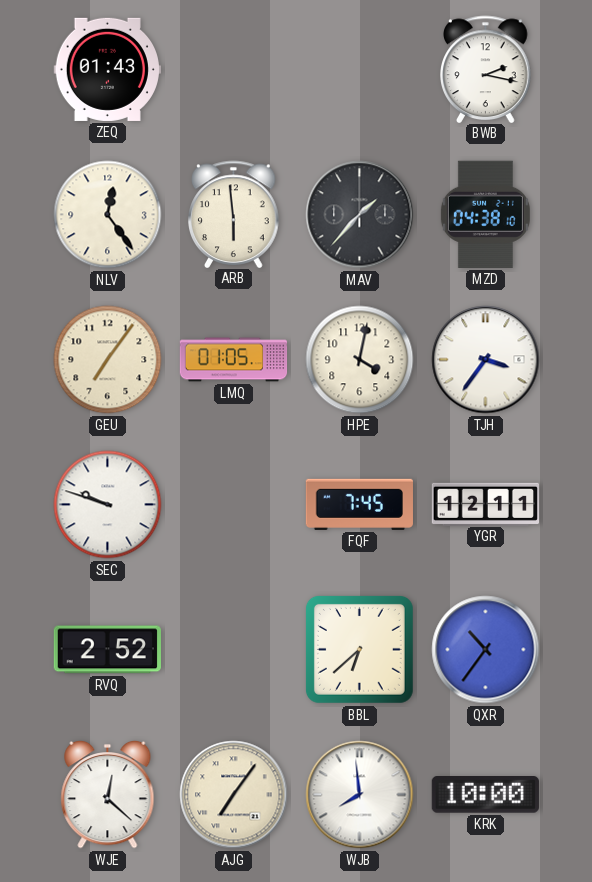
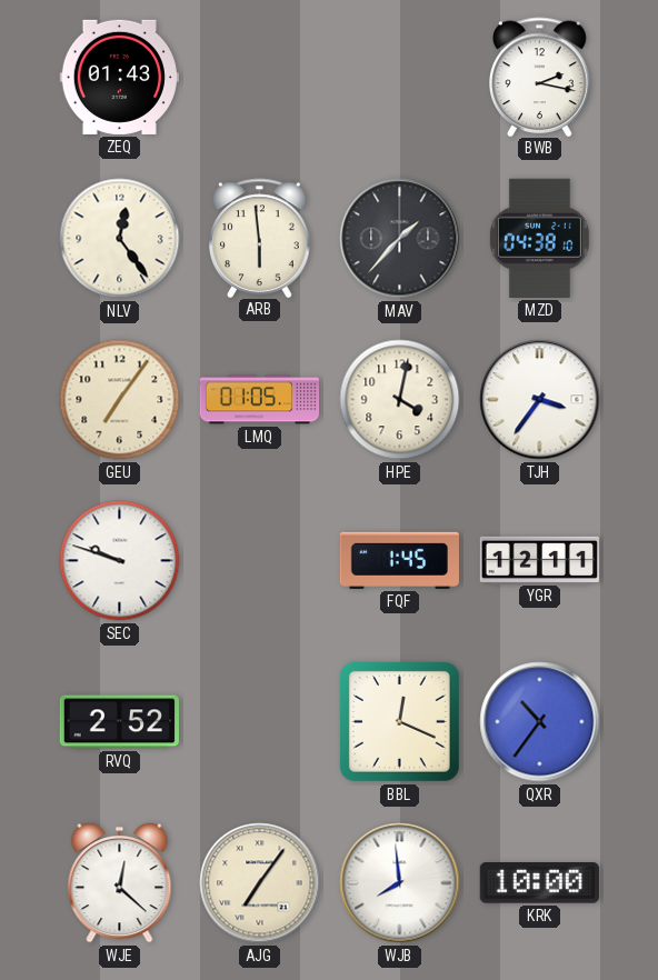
FQF: 7:45 -> 1:45 (399, 560)
BBL: 6:38 -> 12:19 (399, 721)
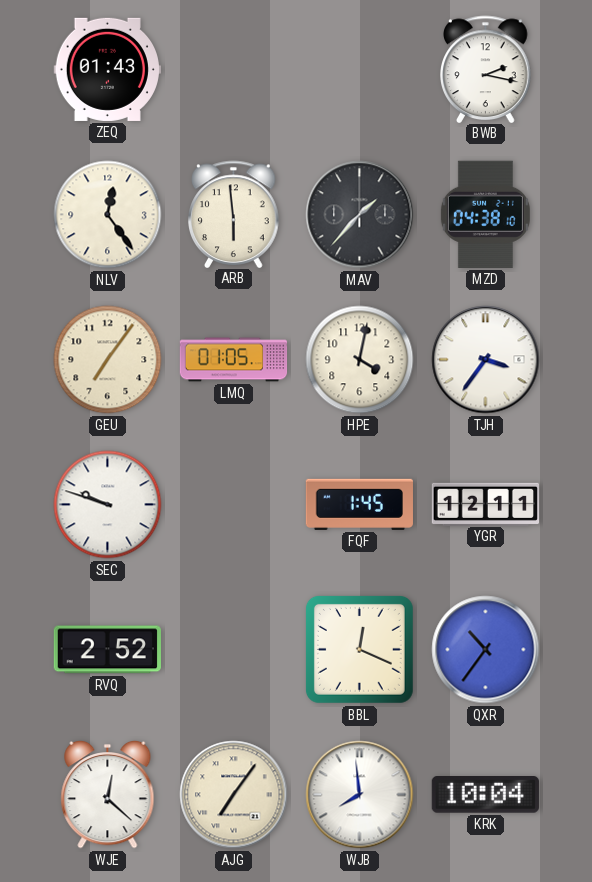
KRK: 10:00 -> 10:04 (485, 795)
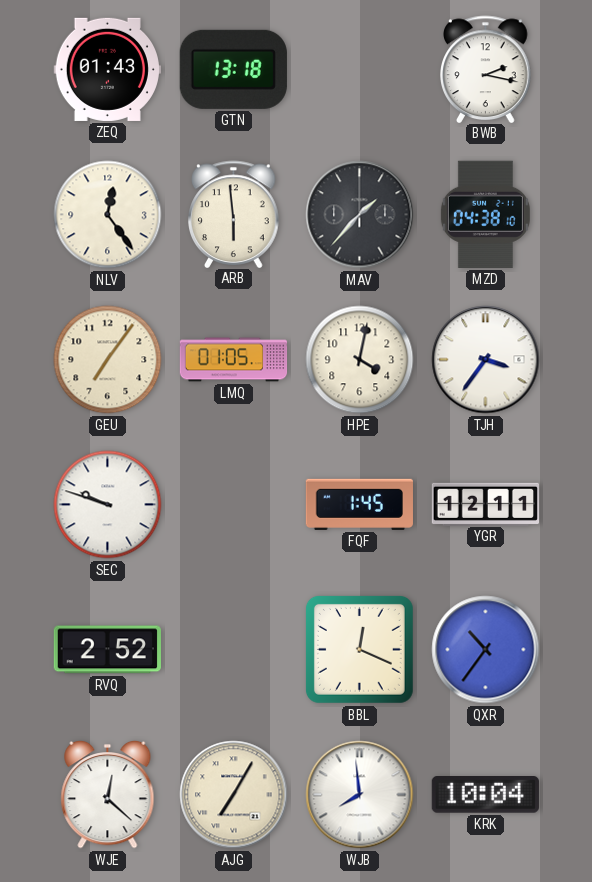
GTN: none -> 13:18 (233, 69)
AJG: 7:06 -> 7:05 (234, 795)
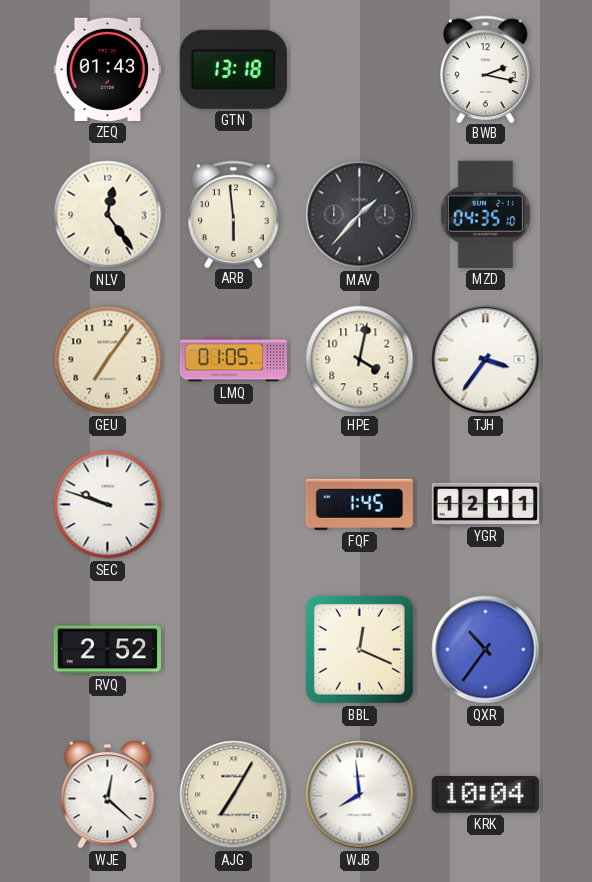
MZD: 04:38 -> 04:35 (485, 214)
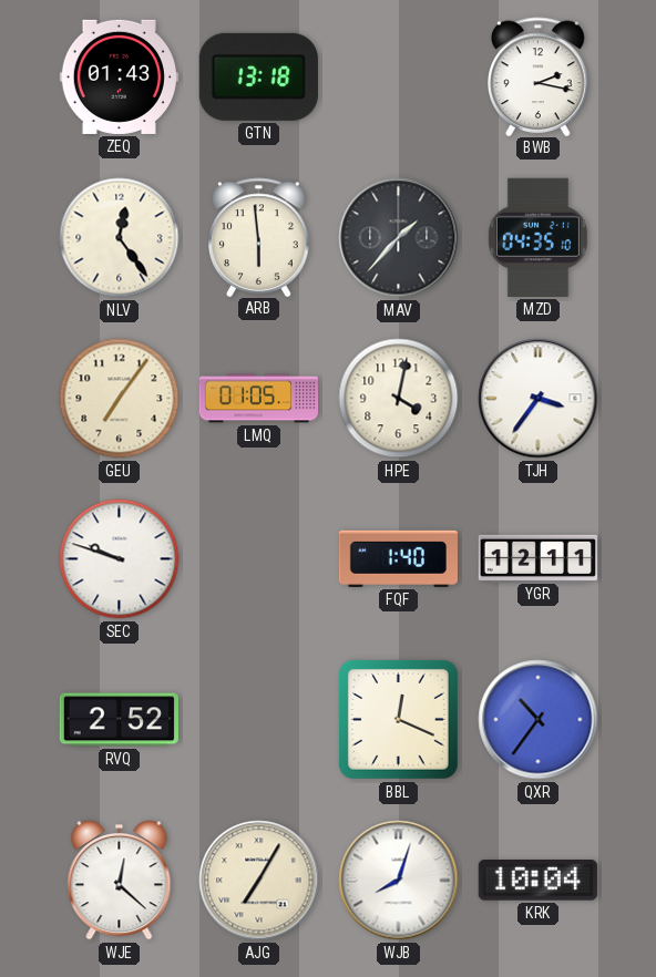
FQF: 1:45 -> 1:40 (398, 558)
WJB: 7:59 -> 8:03 (399, 881)
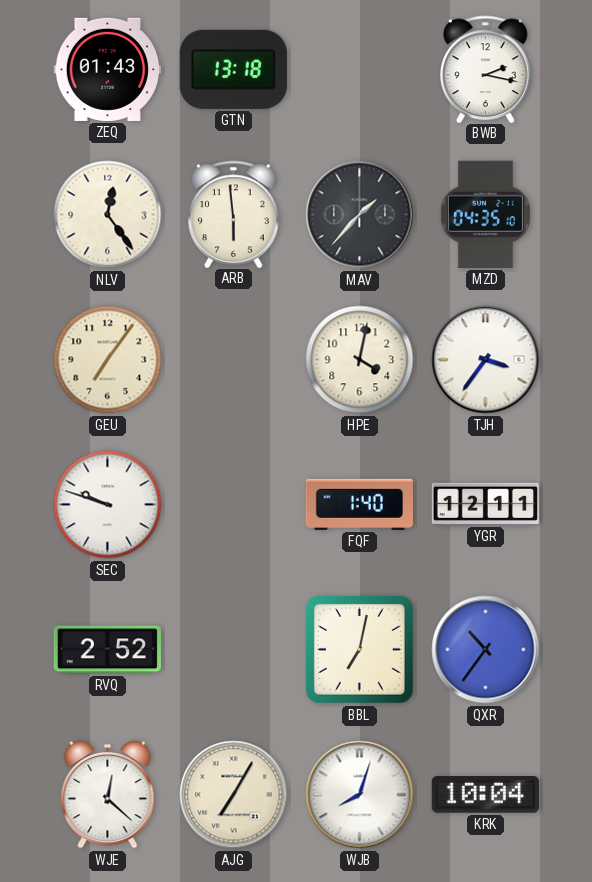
LMQ: 01:05 -> none (259, 399)
BBL: 12:19 -> 7:02 (359, 649)
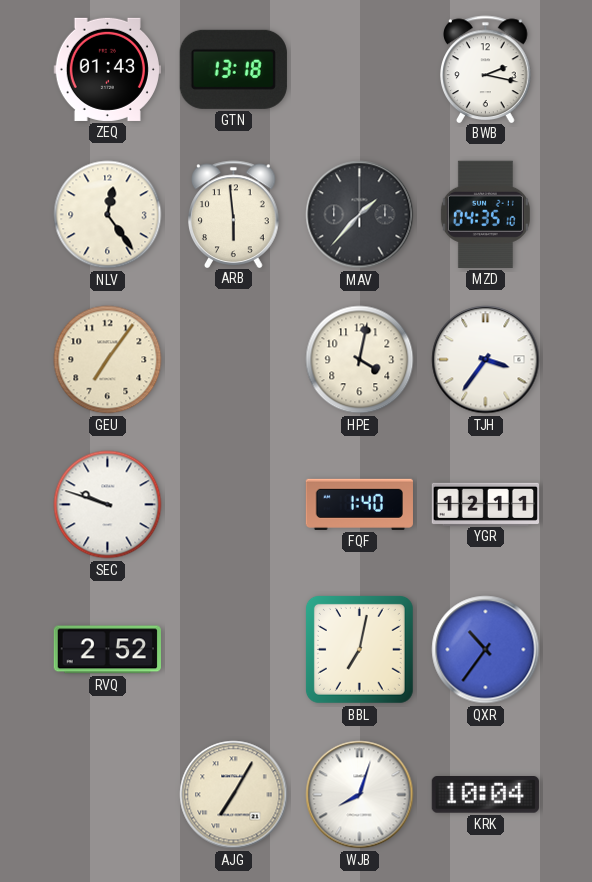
WJE: 12:22 -> none (108, 794)
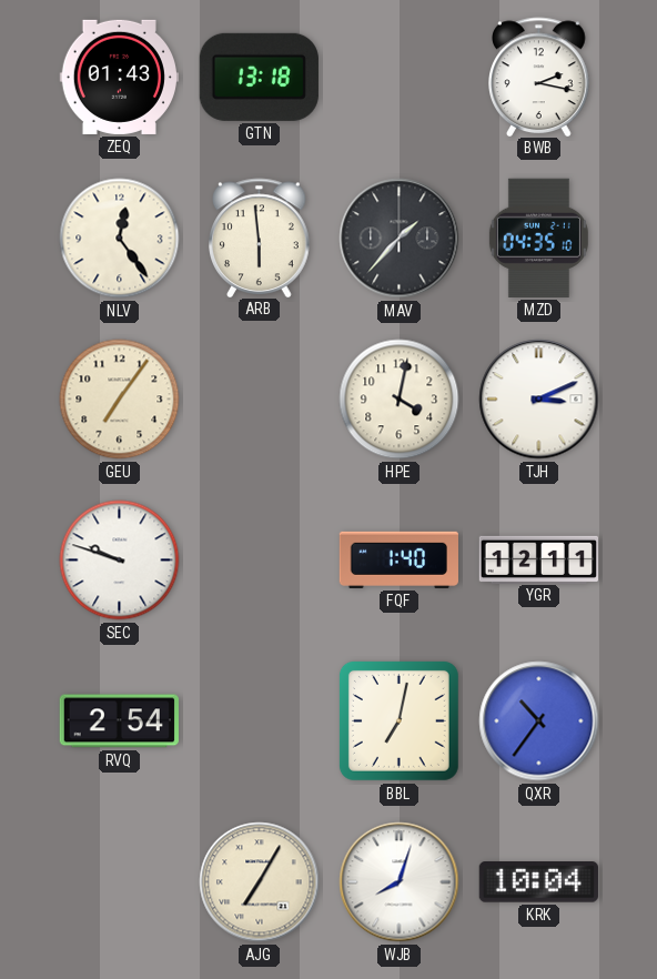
TJH: 3:36 -> 3:11 (539, 400)
RVQ: 2:52 -> 2:54 (119, 721)
